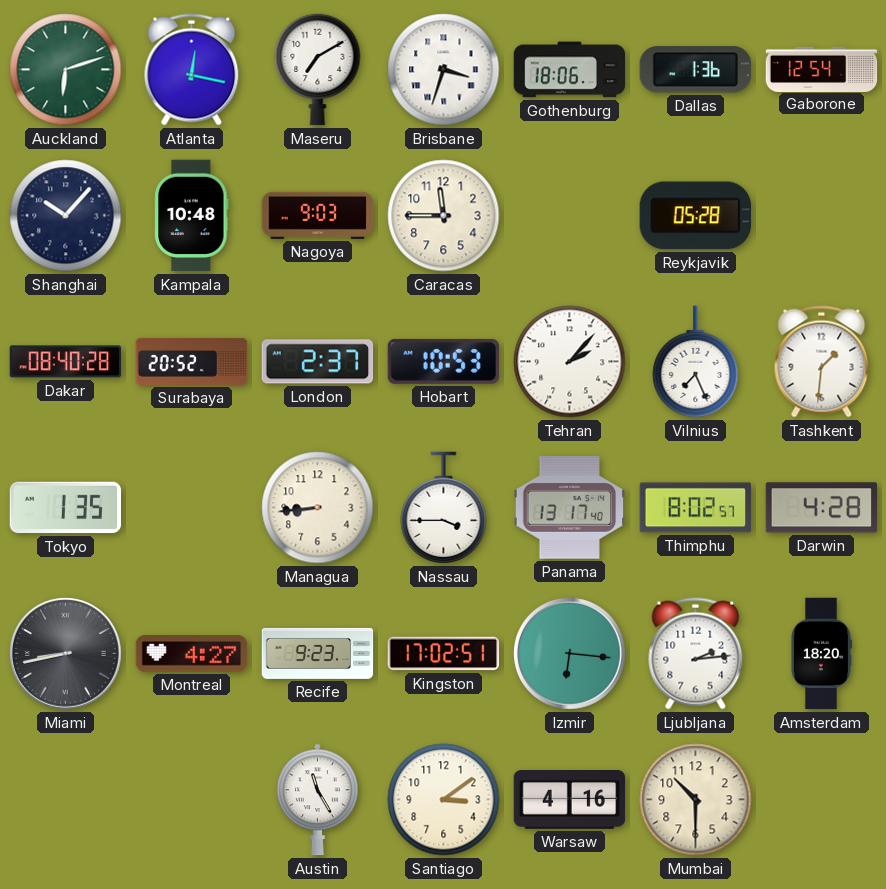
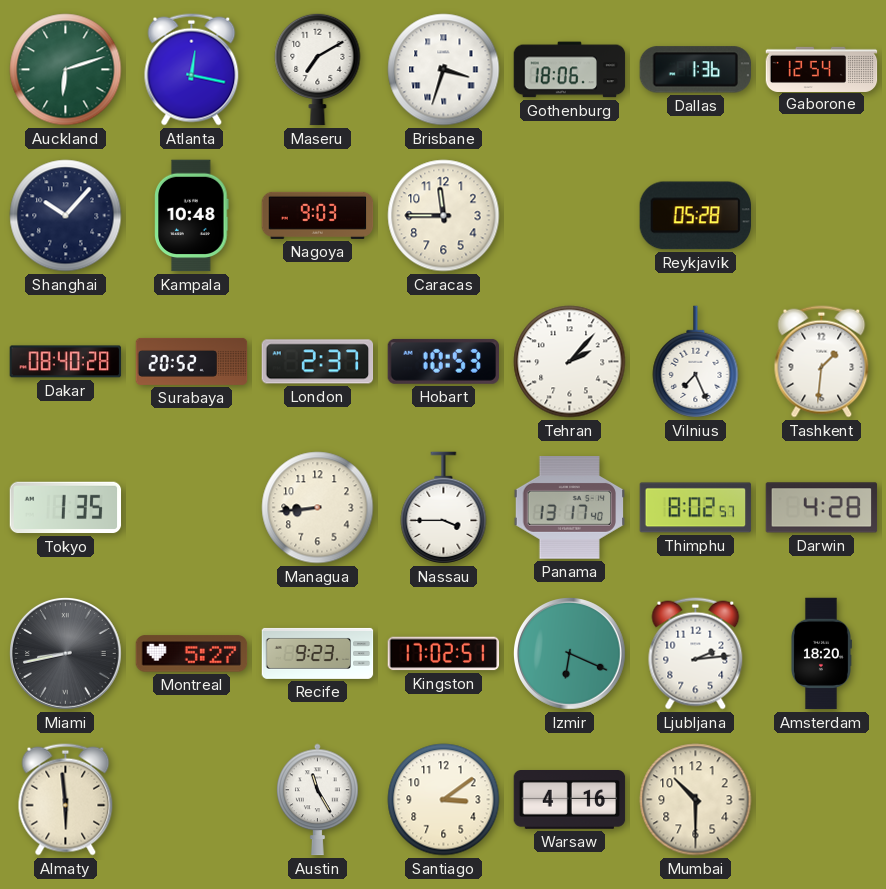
Montreal: 4:27 -> 5:27 (192, 654)
Izmir: 6:16 -> 6:19 (570, 654)
Almaty: none -> 5:59 (66, 800)
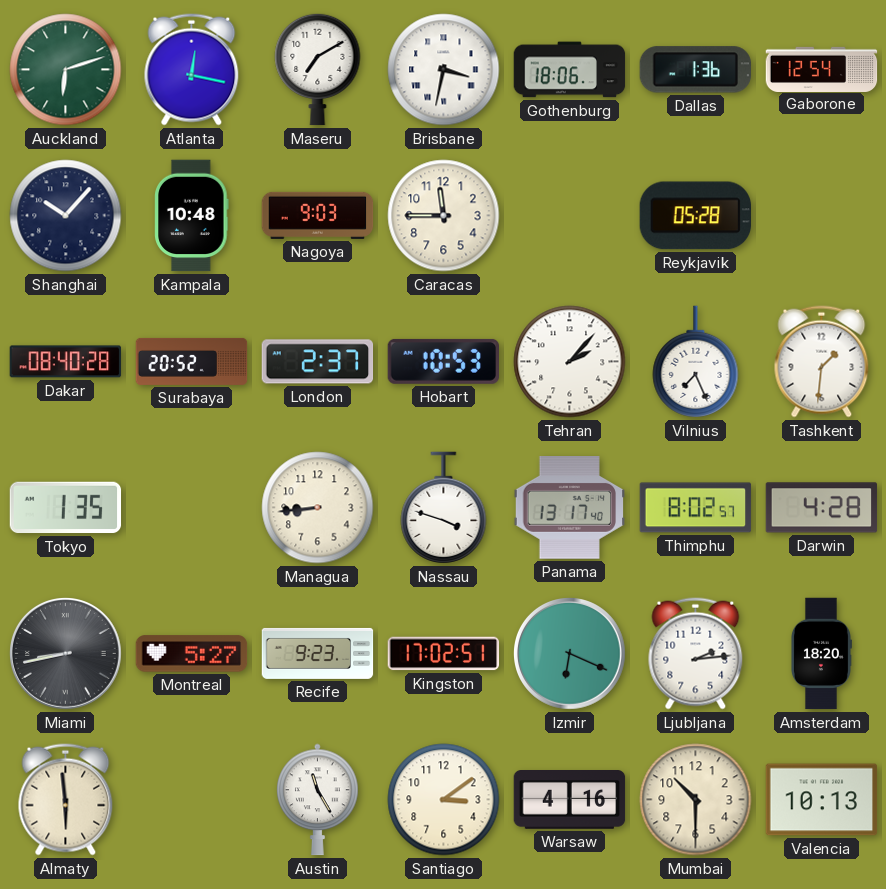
Brisbane: 3:33 -> 3:32 (444, 70)
Nassau: 3:45 -> 3:48 (444, 508)
Valencia: none -> 10:13 (822, 800)
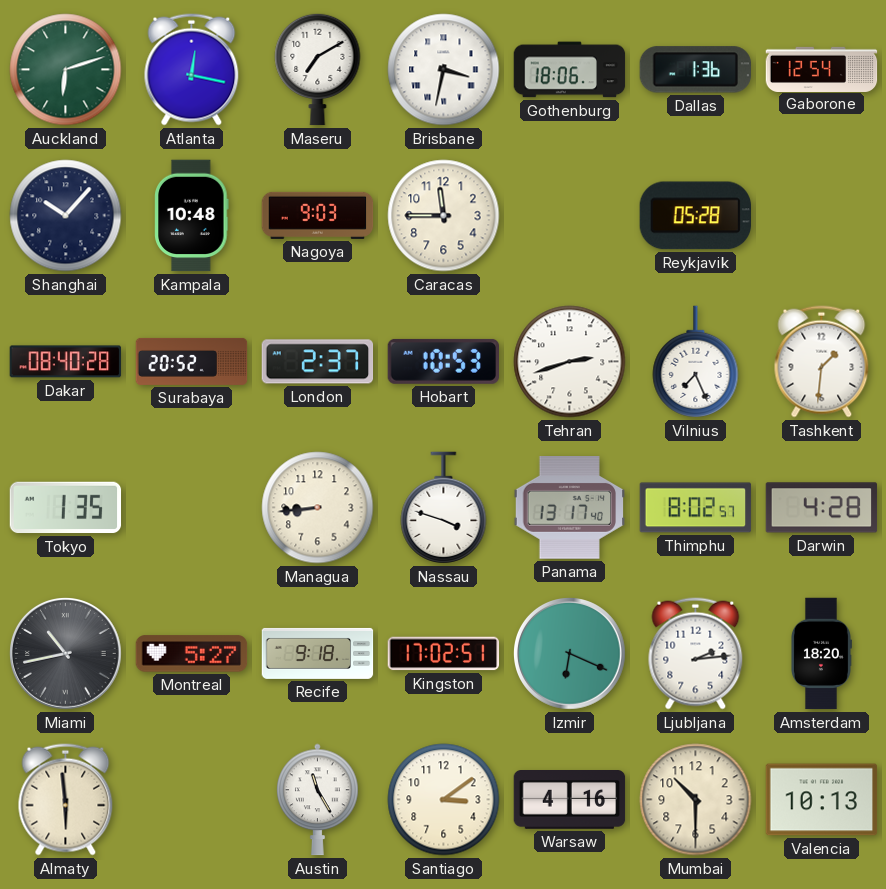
Tehran: 2:07 -> 2:42 (570, 362)
Miami: 8:43 -> 10:43 (66, 654)
Recife: 9:23 -> 9:18 (318, 653)
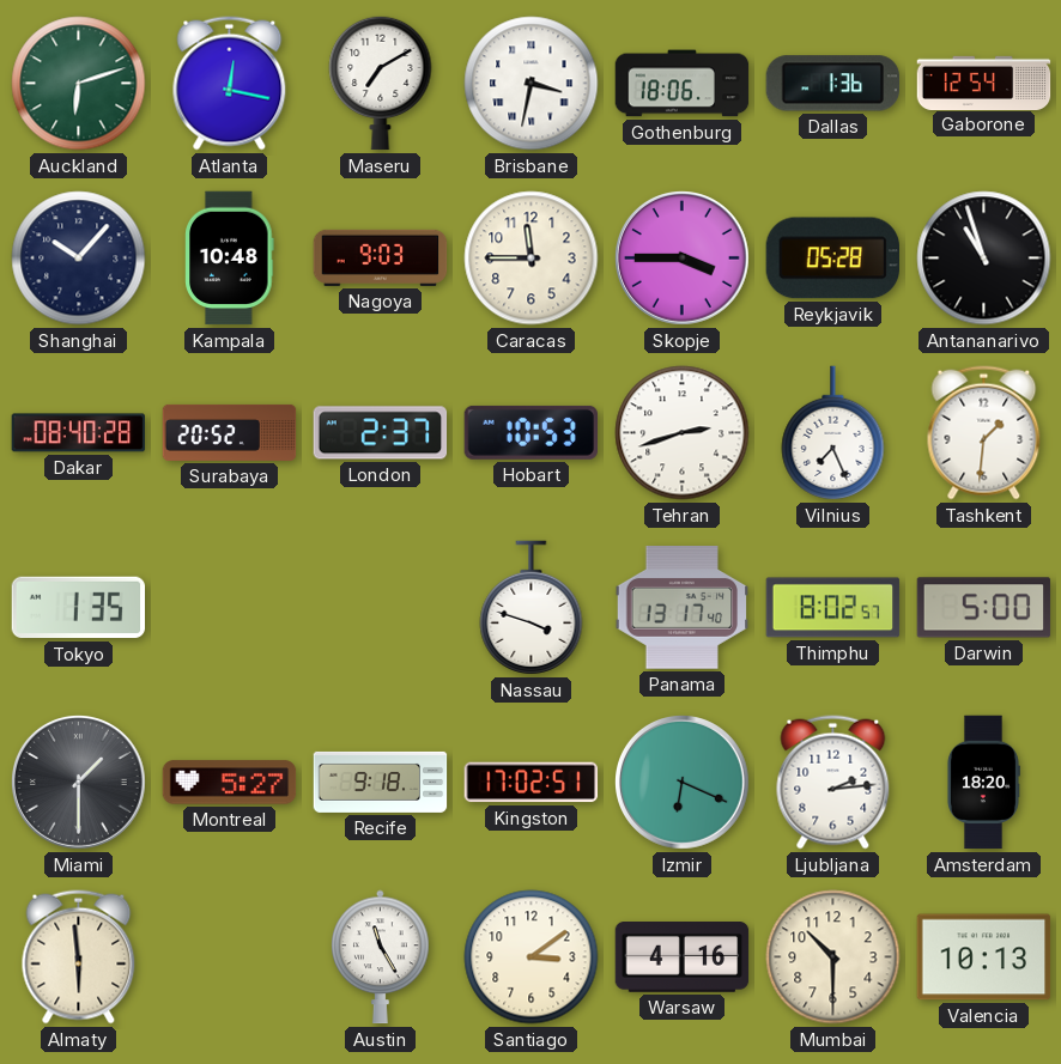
Skopje: none -> 3:45 (683, 259)
Antananarivo: none -> 10:57 (984, 259)
Managua: 8:44 -> none (318, 508)
Darwin: 4:28 -> 5:00 (984, 608)
Miami: 10:43 -> 1:30 (79, 783)
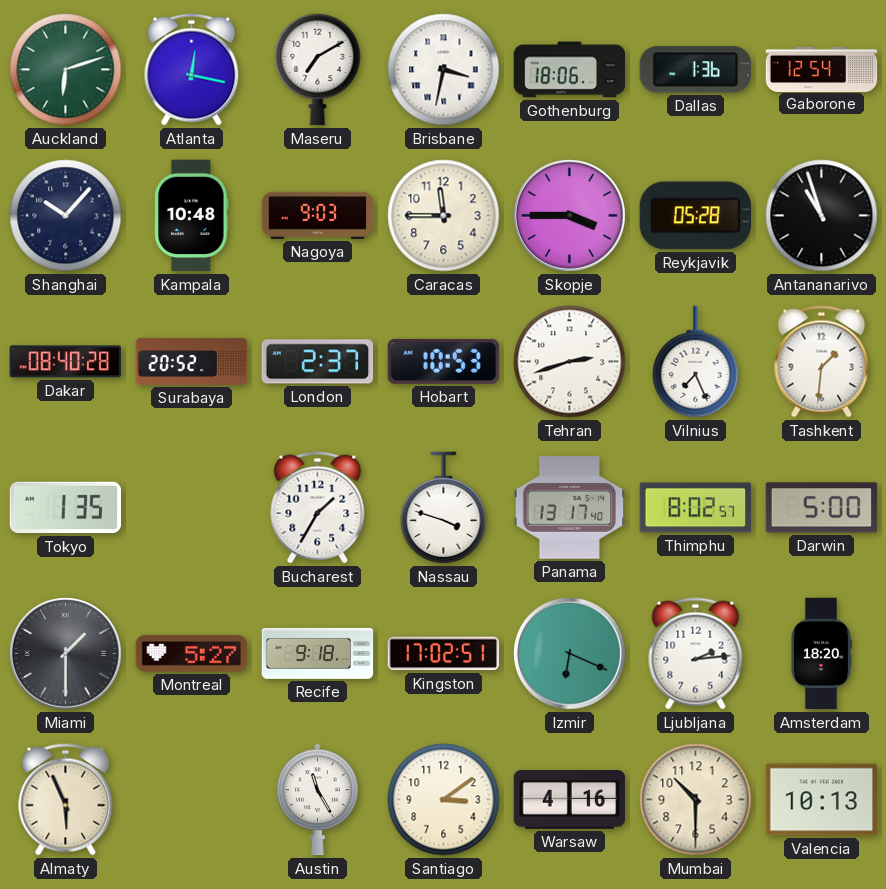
Bucharest: none -> 1:35 (318, 508)
Almaty: 5:59 -> 5:56 (66, 800)
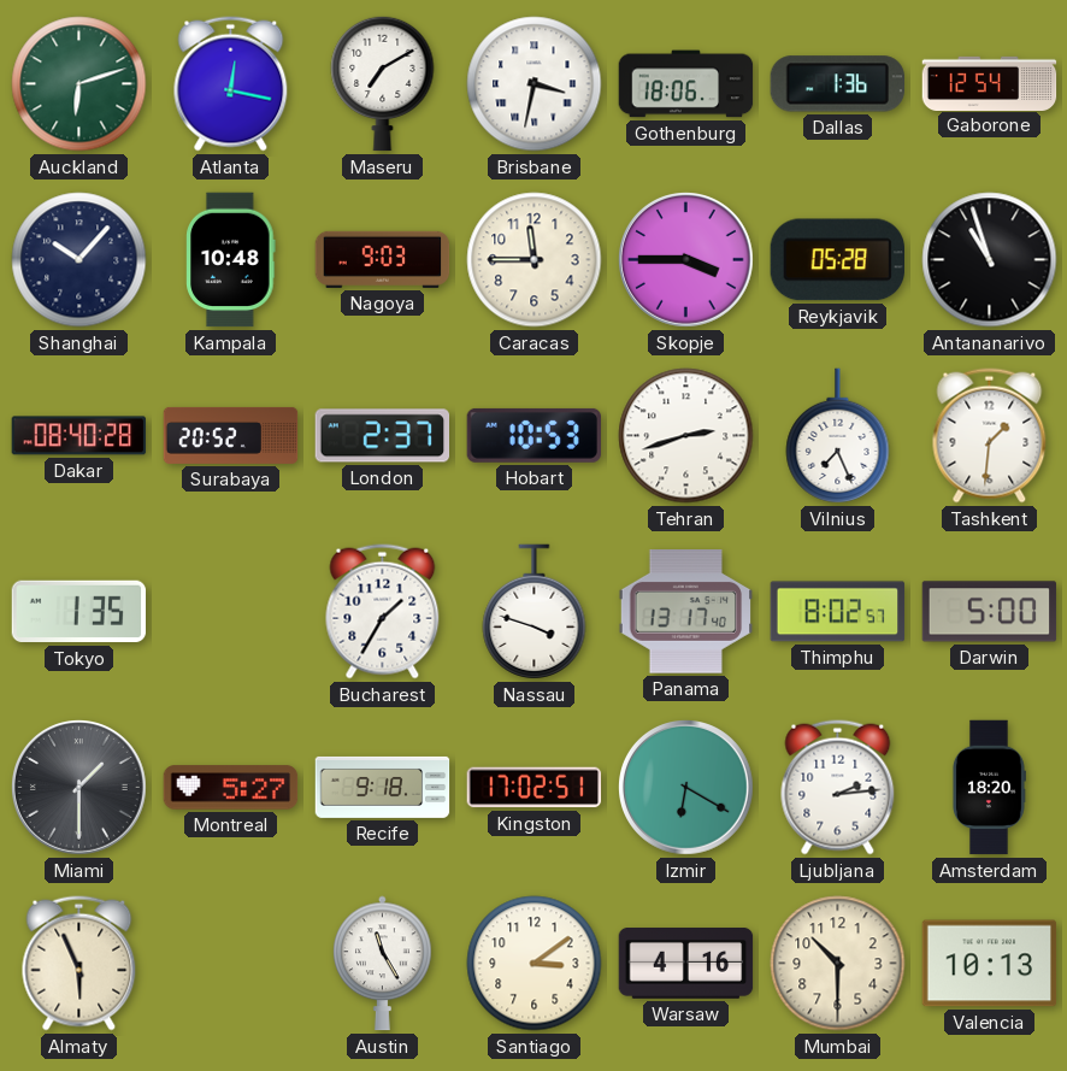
Izmir: 6:19 -> 6:20 (686, 788)
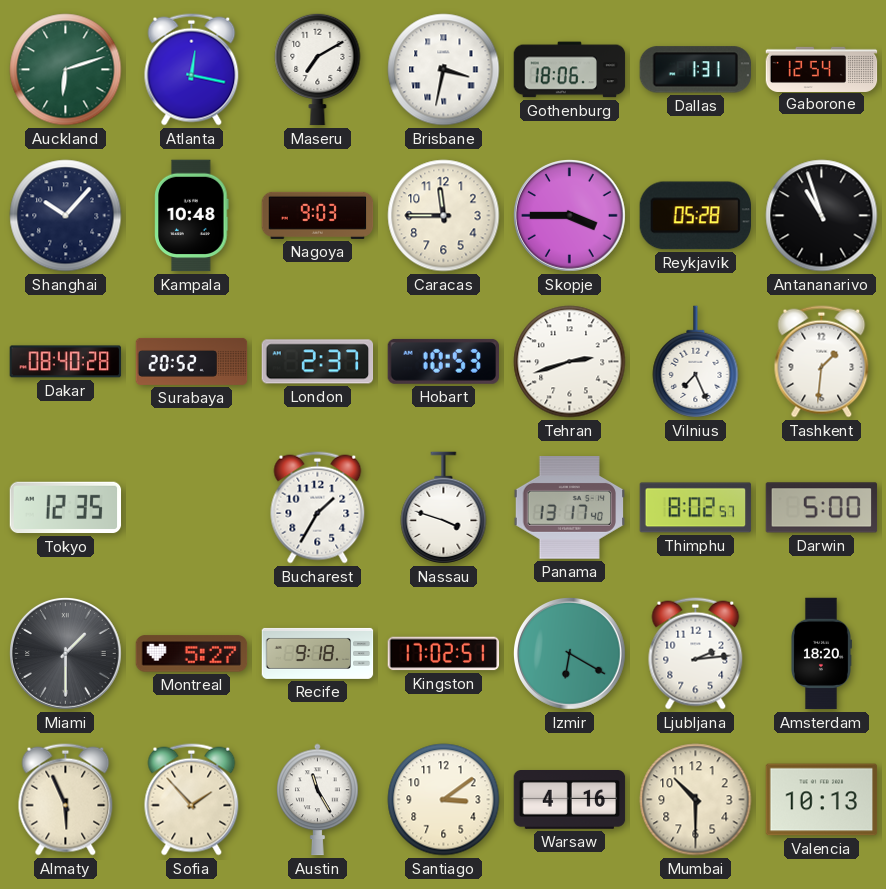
Dallas: 1:36 -> 1:31 (695, 70)
Tokyo: 1:35 -> 12:35 (66, 508)
Sofia: none -> 1:53 (192, 800)
